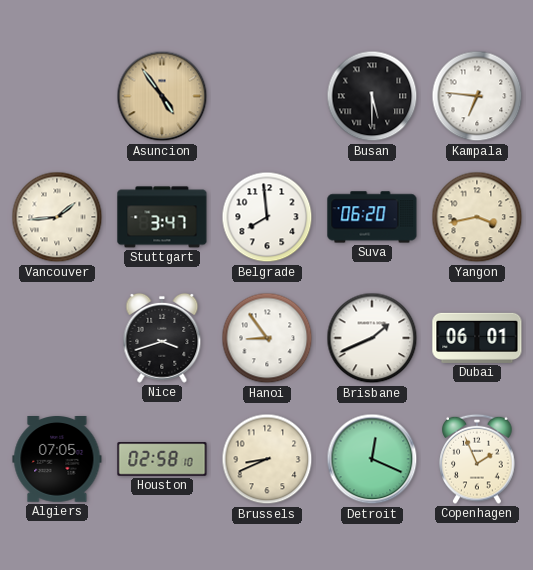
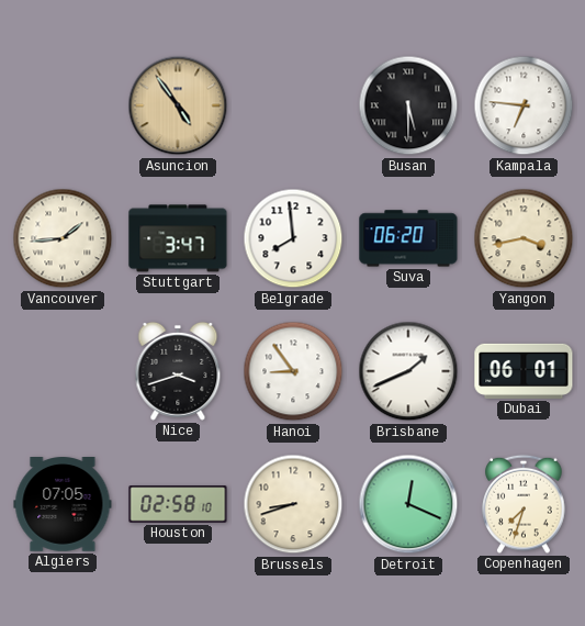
Brussels: 8:41 -> 8:42 (293, 504)
Copenhagen: 1:56 -> 7:33 (524, 504)
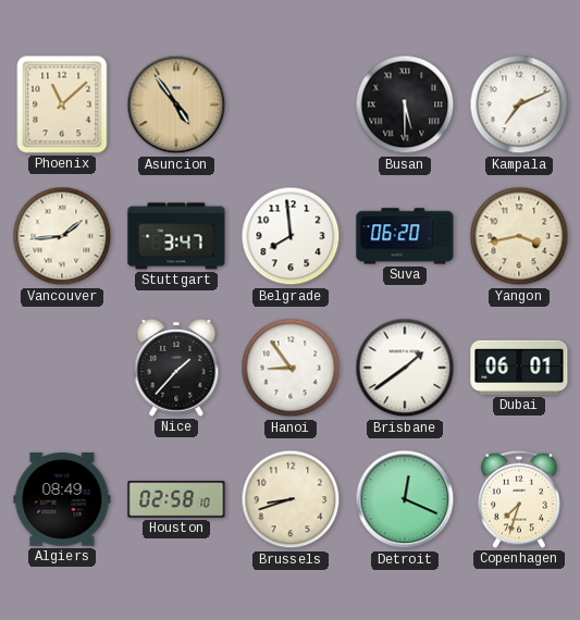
Phoenix: none -> 11:08 (62, 104)
Kampala: 6:46 -> 7:11 (519, 104)
Nice: 3:42 -> 1:37 (176, 368)
Brisbane: 1:41 -> 1:39 (405, 368)
Algiers: 07:05 -> 08:49 (62, 500)
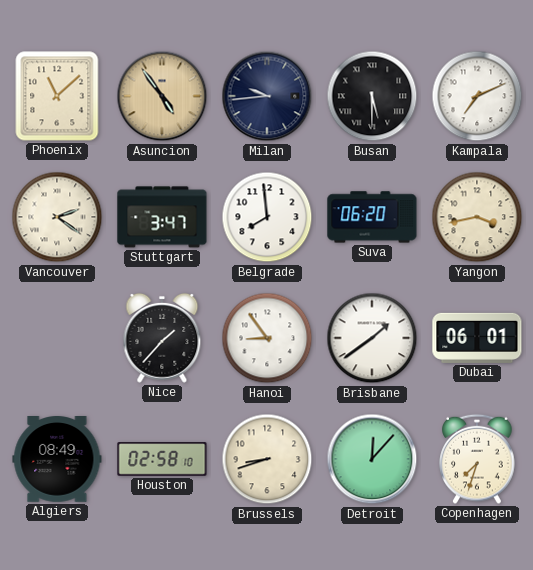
Milan: none -> 9:44 (267, 96)
Vancouver: 1:44 -> 2:21 (57, 217)
Detroit: 12:19 -> 12:07 (372, 459)
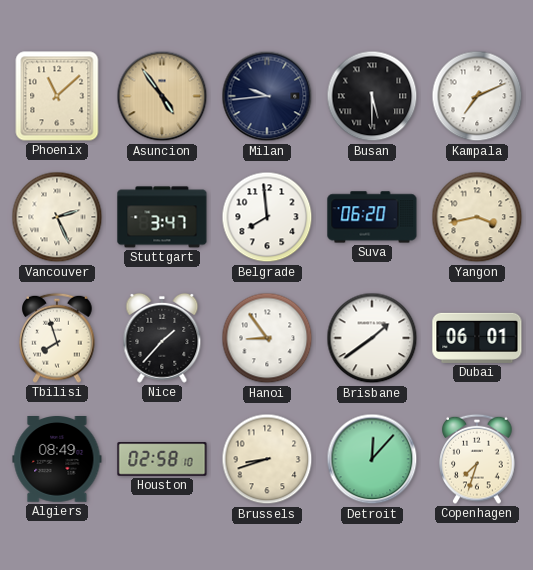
Vancouver: 2:21 -> 2:26 (57, 217)
Tbilisi: none -> 7:57 (57, 338)
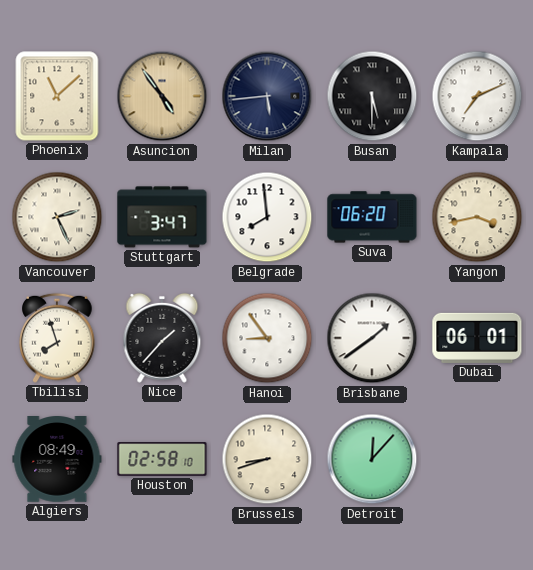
Milan: 9:44 -> 5:44 (267, 96)
Copenhagen: 7:33 -> none (477, 459)
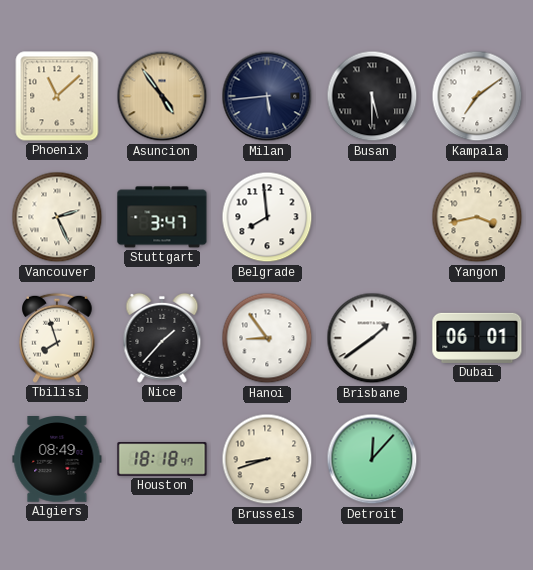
Kampala: 7:11 -> 7:09 (477, 96)
Suva: 06:20 -> none (372, 217)
Houston: 02:58 -> 18:18 (162, 459)
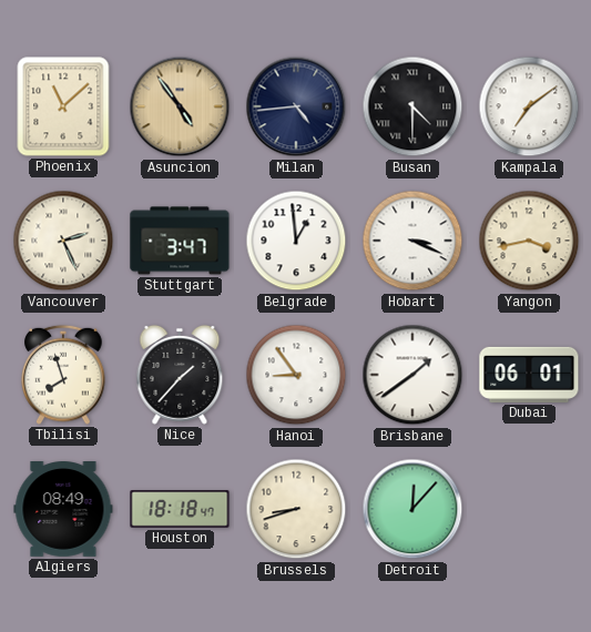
Milan: 5:44 -> 4:44 (296, 106)
Busan: 5:30 -> 4:30 (412, 106)
Belgrade: 7:59 -> 12:59 (296, 241)
Hobart: none -> 3:19 (412, 241)
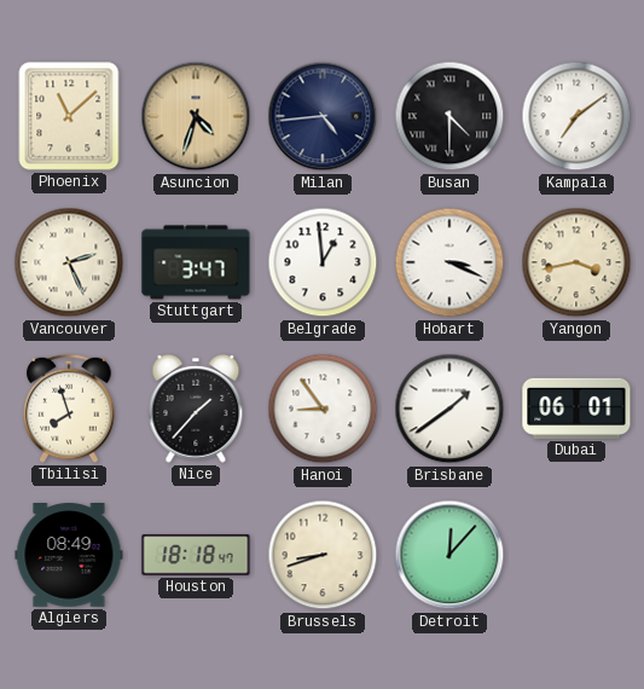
Asuncion: 4:54 -> 4:33 (196, 116)
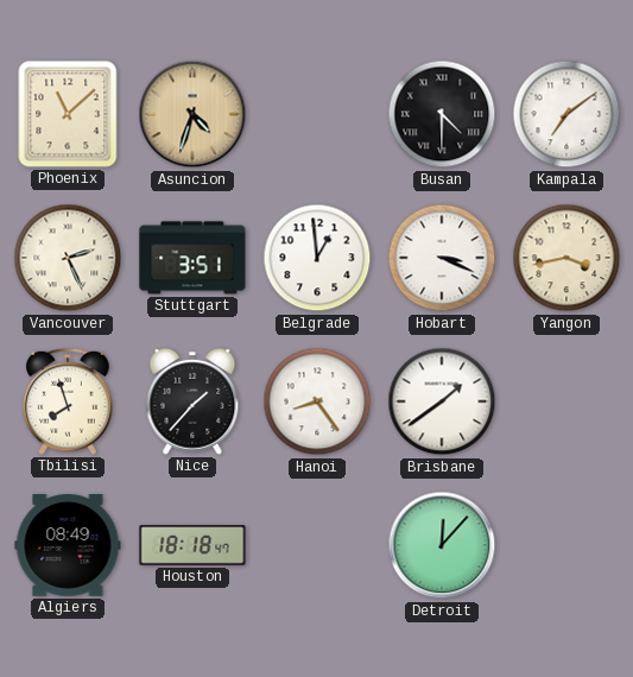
Milan: 4:44 -> none (323, 116)
Stuttgart: 3:47 -> 3:51 (192, 258)
Hanoi: 8:54 -> 8:24 (317, 401)
Dubai: 06:01 -> none (576, 409)
Brussels: 8:42 -> none (323, 555)
